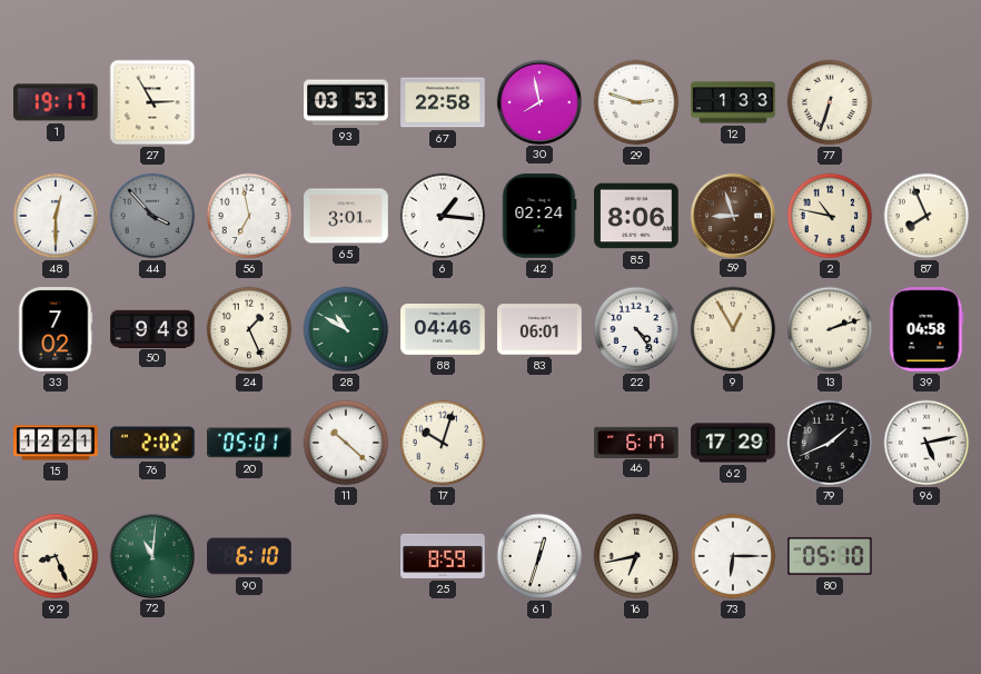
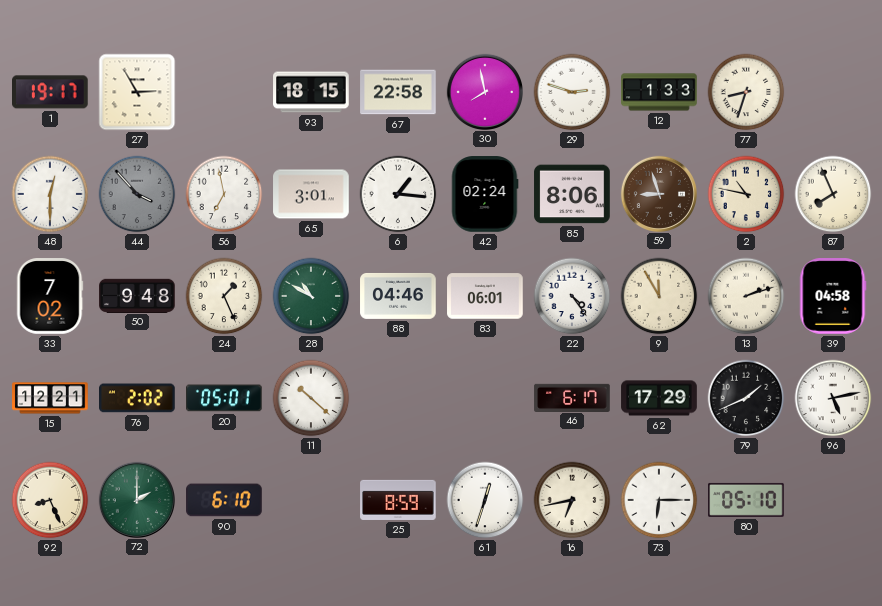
93: 03:53 -> 18:15 (311, 92)
77: 6:33 -> 8:33 (746, 92)
9: 12:55 -> 11:55 (659, 296)
17: 10:03 -> none (443, 443)
72: 11:01 -> 2:00 (136, 499)
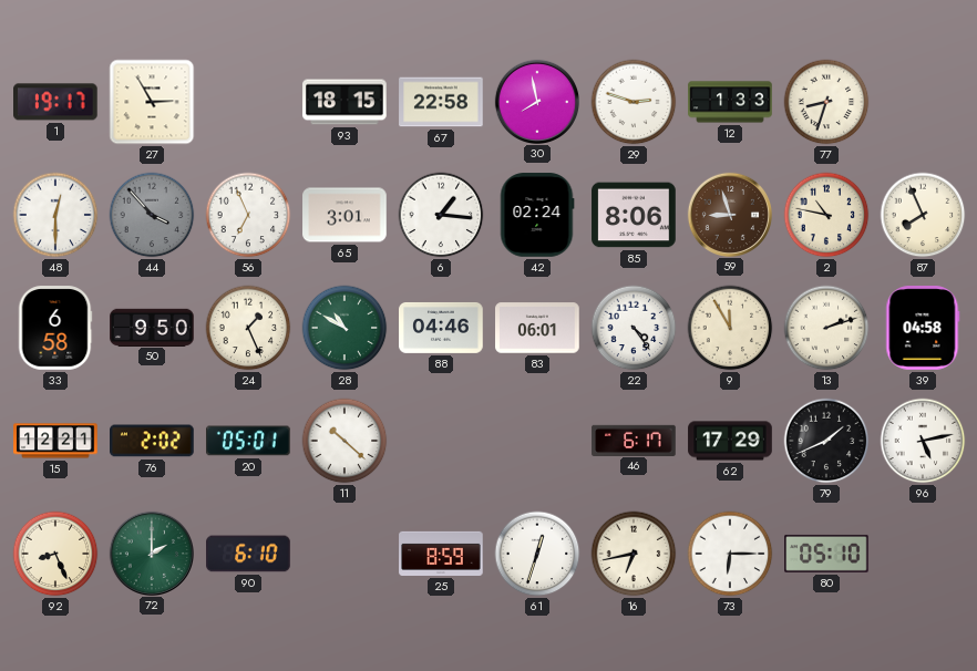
56: 6:58 -> 6:56 (248, 215)
33: 7:02 -> 6:58 (55, 328)
50: 9:48 -> 9:50 (152, 327)
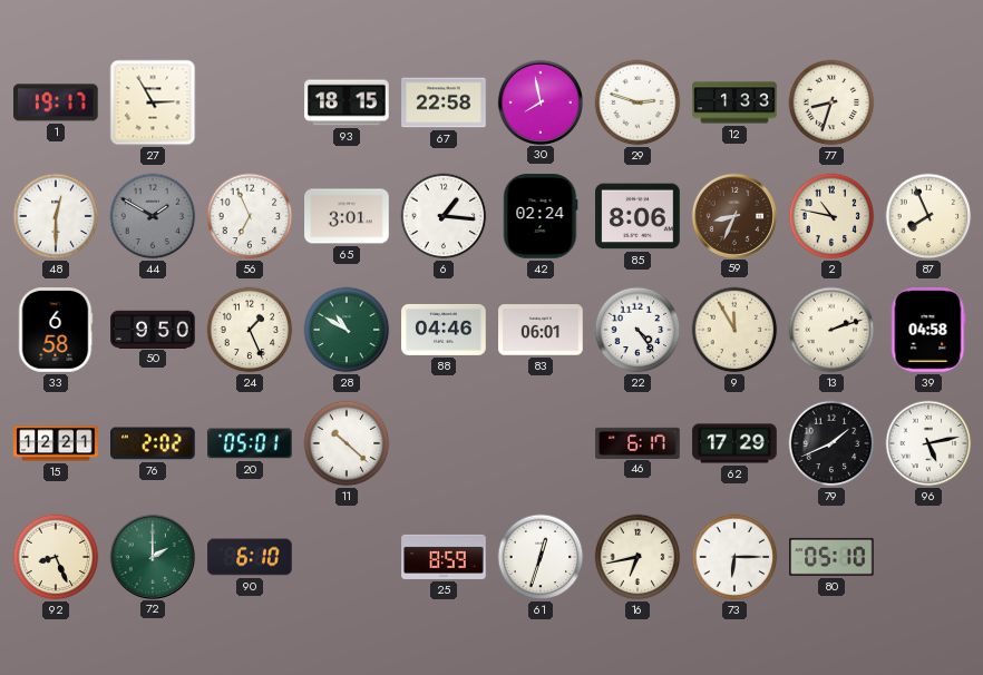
44: 3:53 -> 1:50 (153, 216)
59: 8:57 -> 8:34 (733, 215)
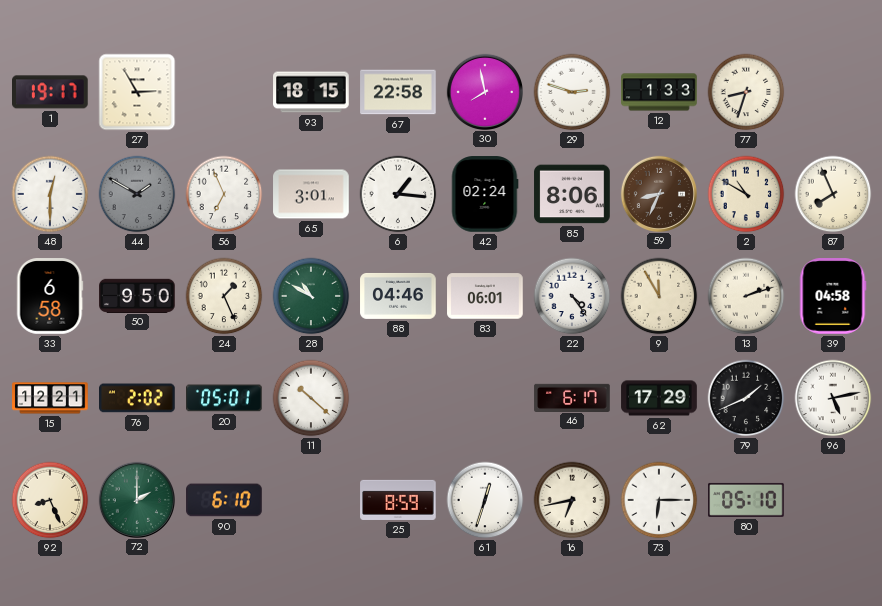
2: 10:47 -> 10:50 (746, 194)
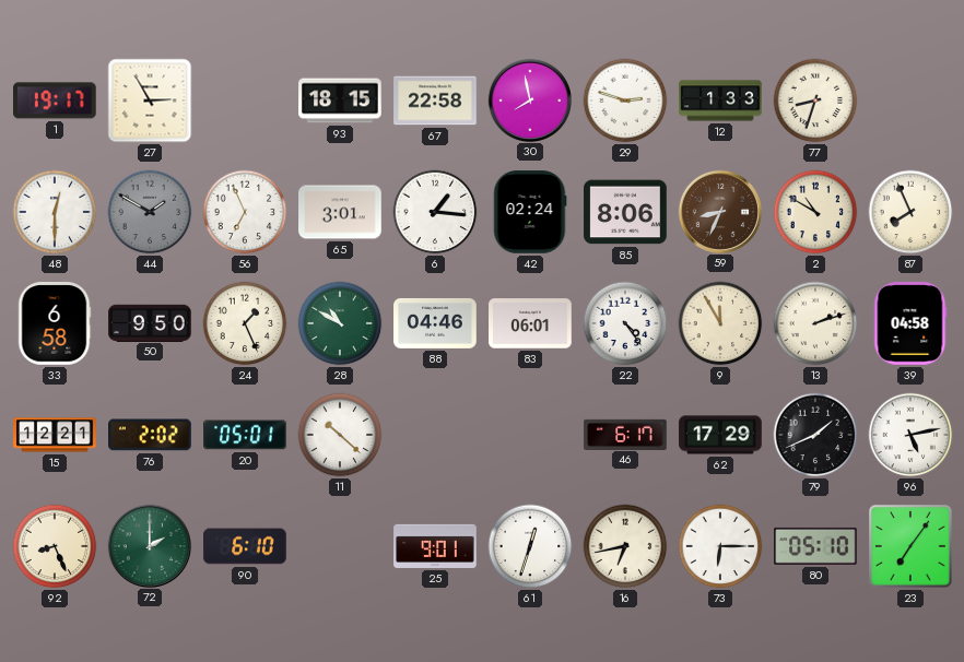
25: 8:59 -> 9:01 (435, 546)
23: none -> 7:06 (910, 546)
